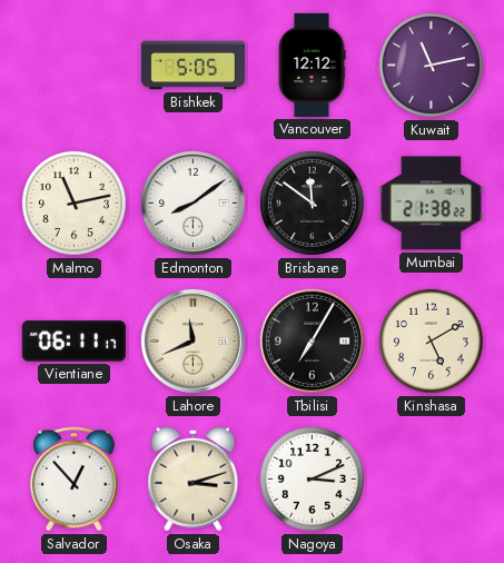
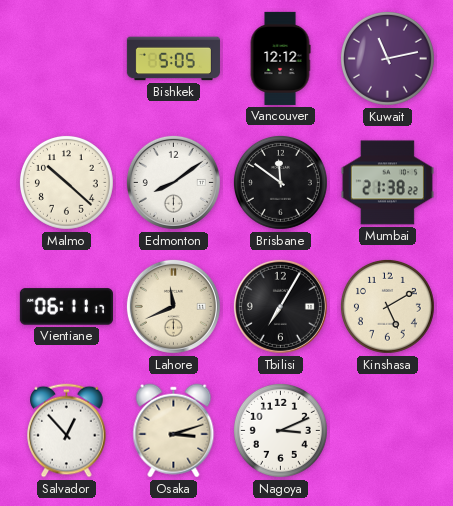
Malmo: 11:13 -> 10:22 (66, 182)
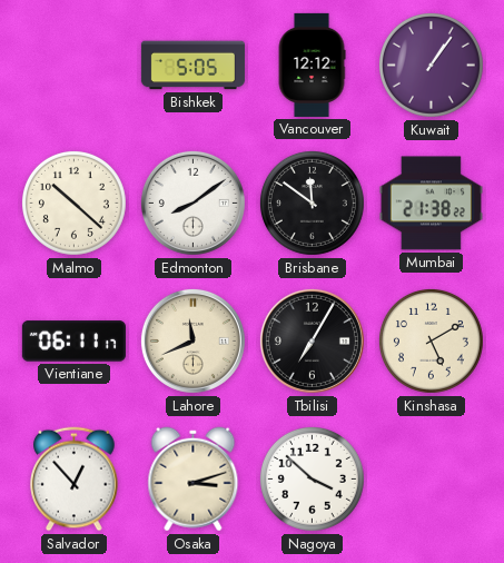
Kuwait: 11:13 -> 1:06 (431, 65)
Nagoya: 3:11 -> 3:52 (312, 478)
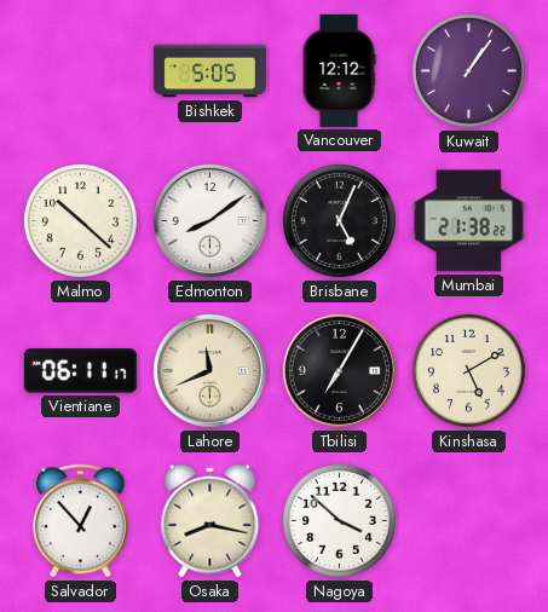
Brisbane: 11:51 -> 5:04 (339, 220)
Osaka: 3:12 -> 8:17 (210, 521)
